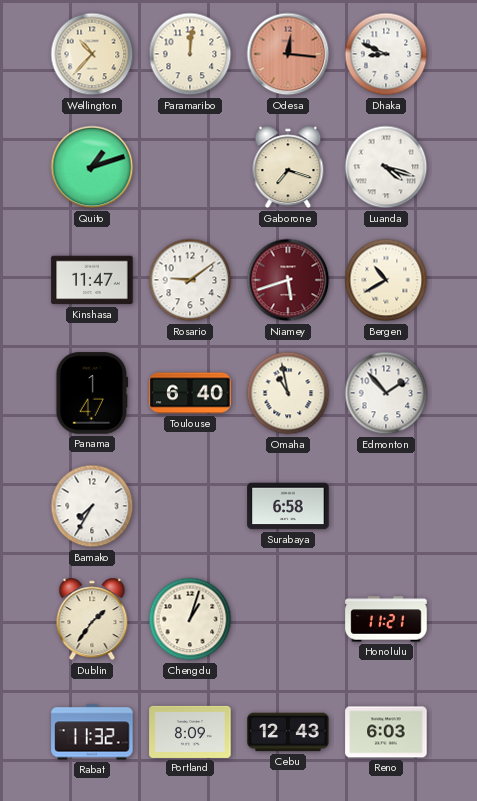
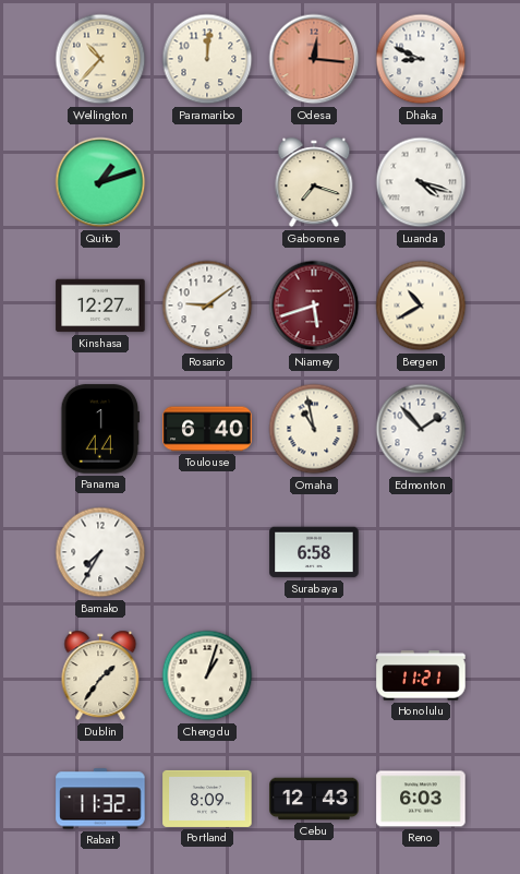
Kinshasa: 11:47 -> 12:27 (100, 306)
Panama: 1:47 -> 1:44 (100, 429)
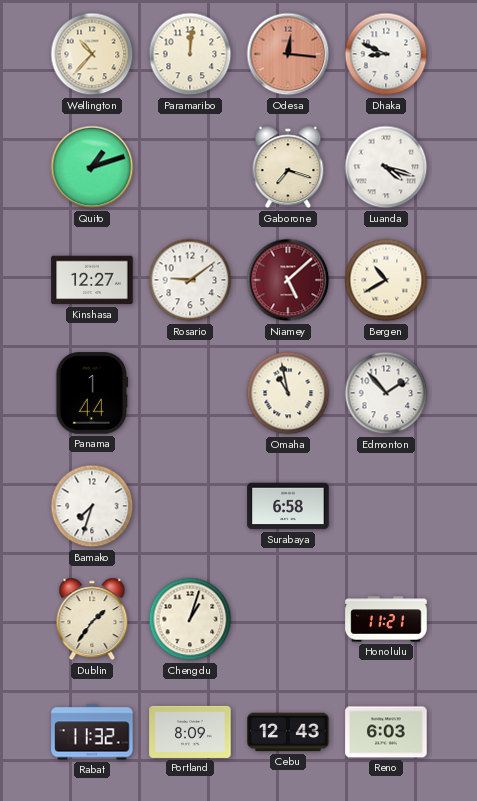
Niamey: 5:42 -> 5:08 (288, 280)
Toulouse: 6:40 -> none (207, 429)
Bamako: 7:35 -> 7:33 (92, 506)
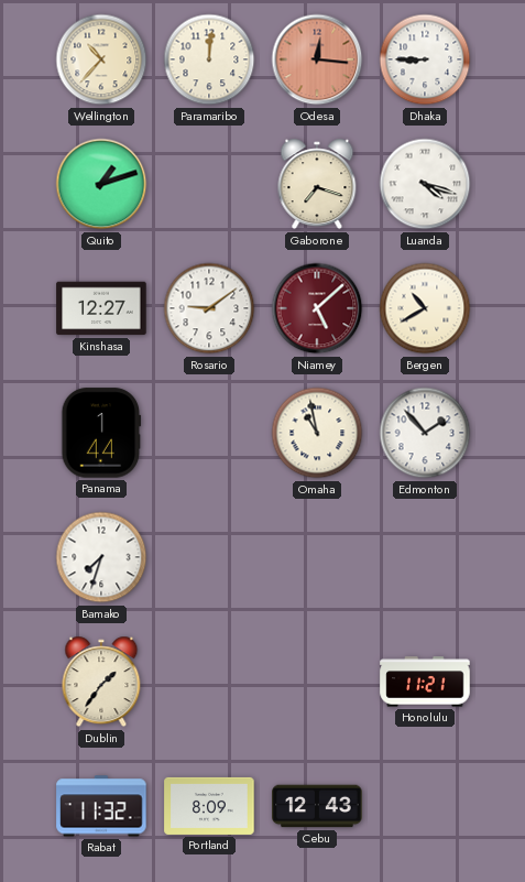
Dhaka: 8:49 -> 8:45 (425, 59)
Surabaya: 6:58 -> none (288, 506)
Chengdu: 1:03 -> none (190, 619)
Reno: 6:03 -> none (386, 732)
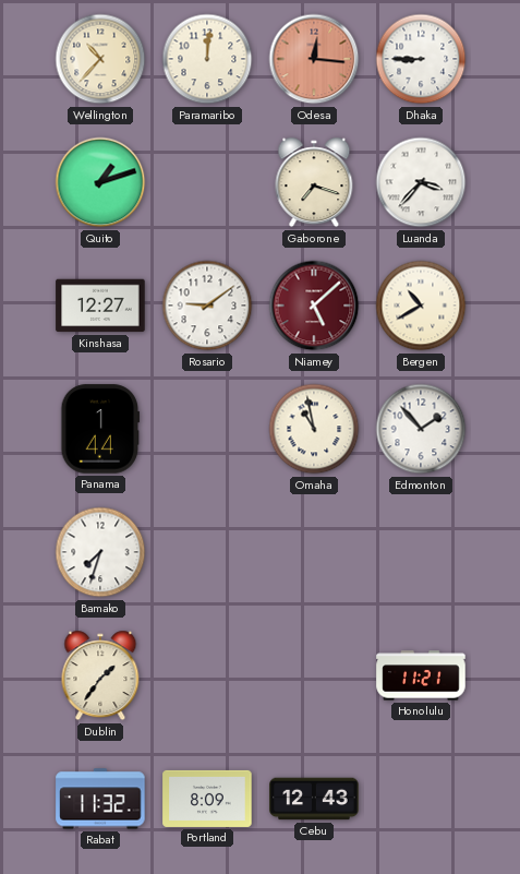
Luanda: 4:18 -> 3:37 (421, 182)
